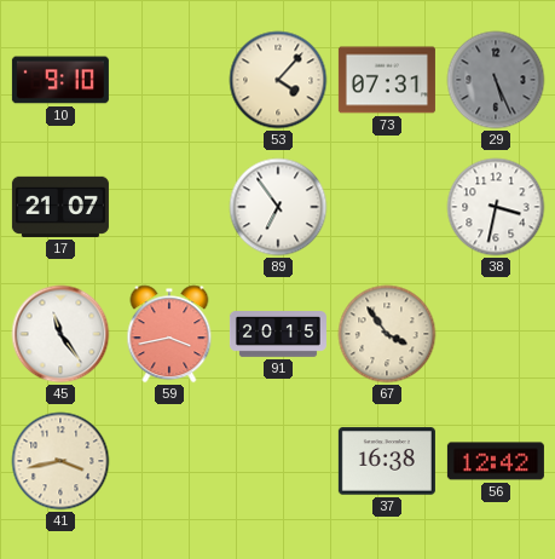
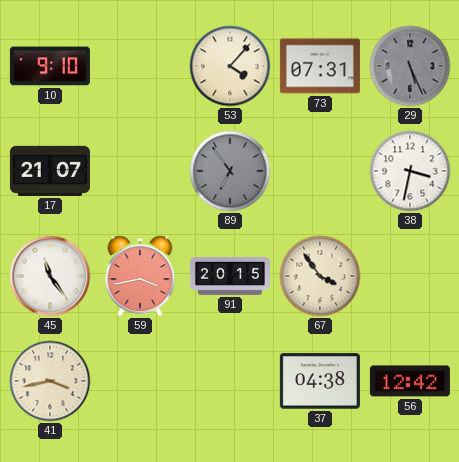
89 dial: white -> grey (230, 171)
37: 16:38 -> 04:38 (320, 381)
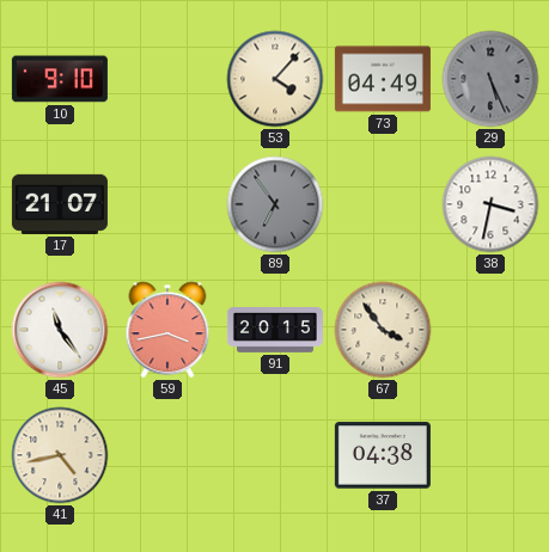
73: 07:31 -> 04:49 (383, 79)
41: 3:43 -> 4:43 (60, 455)
56: 12:42 -> none (410, 381)
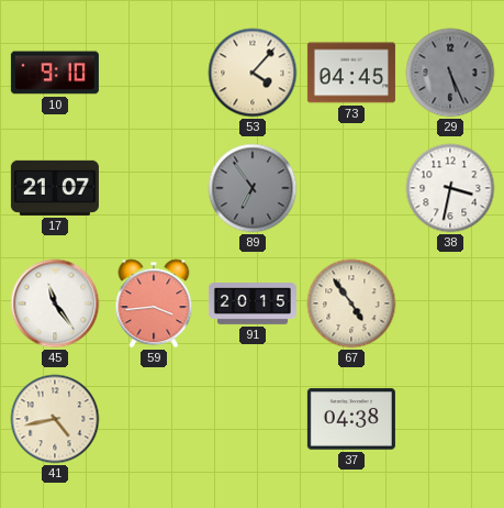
73: 04:49 -> 04:45 (351, 73)
59: 3:43 -> 3:44 (154, 303)
67: 3:54 -> 4:54 (351, 303)
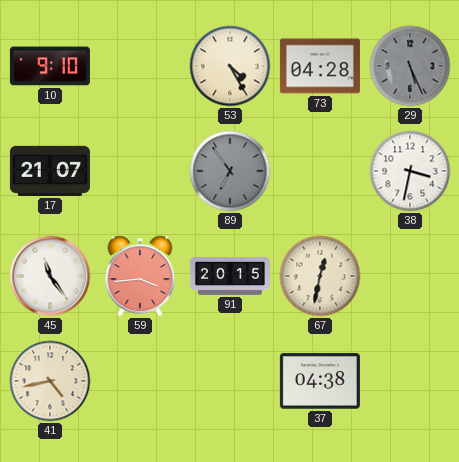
53: 4:07 -> 4:25 (230, 66)
73: 04:45 -> 04:28 (320, 66)
67: 4:54 -> 12:32 (320, 276)
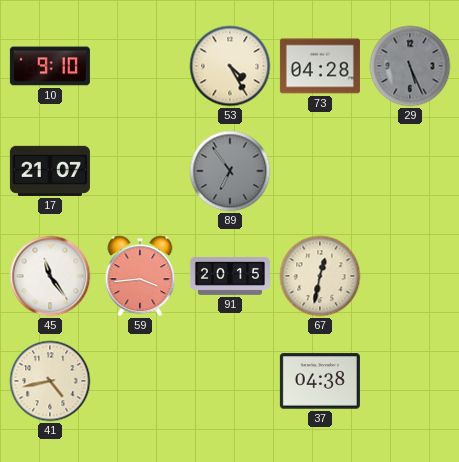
38: 3:32 -> none (410, 171)
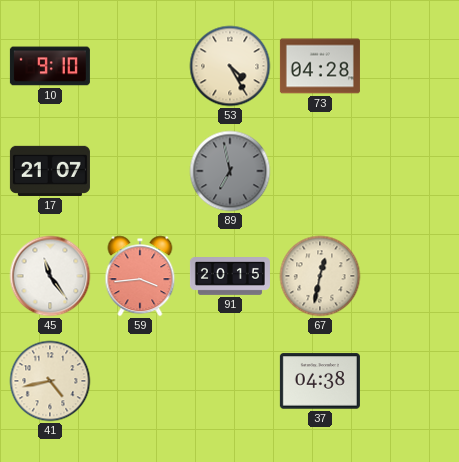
29: 5:26 -> none (410, 66)
89: 6:54 -> 6:58 (230, 171)
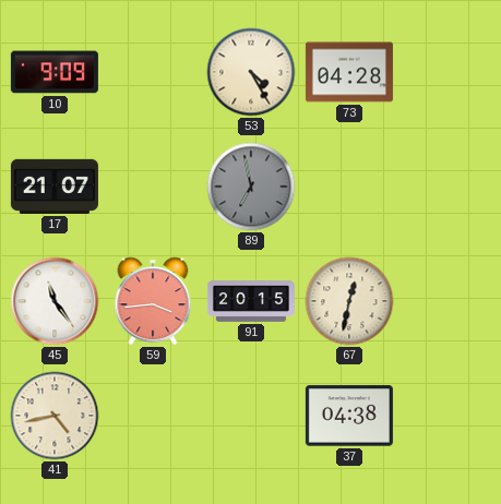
10: 9:10 -> 9:09 (55, 72)
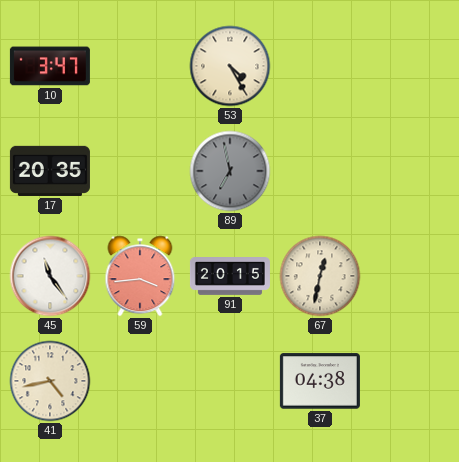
10: 9:09 -> 3:47 (50, 66)
73: 04:28 -> none (349, 72)
17: 21:07 -> 20:35 (50, 171)
